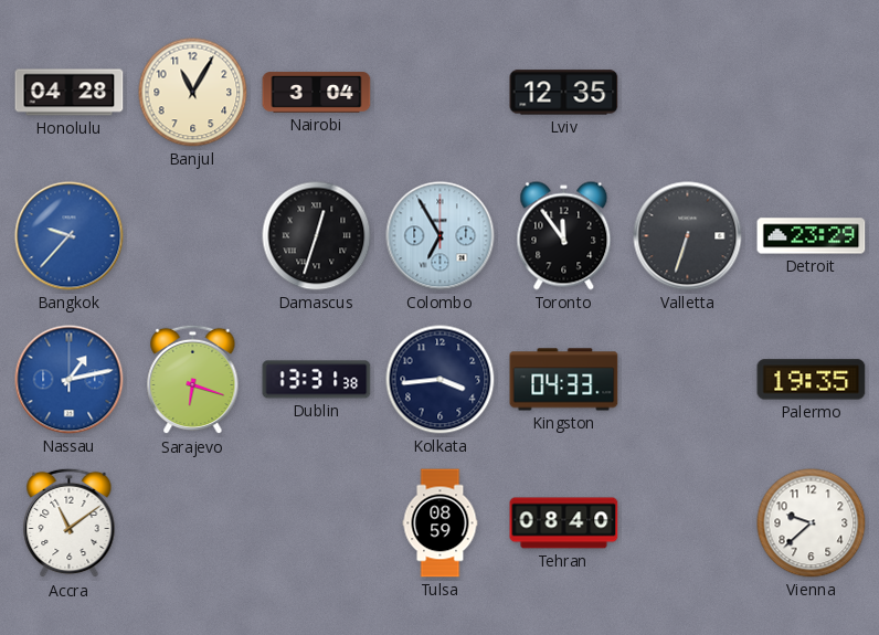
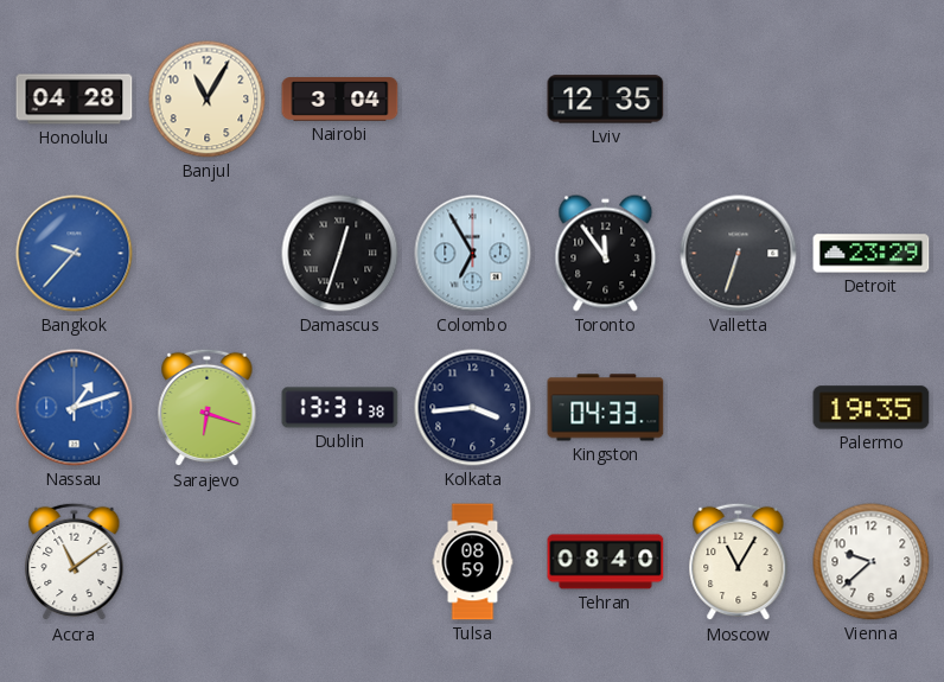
Nassau: 1:13 -> 1:12 (75, 408)
Moscow: none -> 11:05 (739, 562)
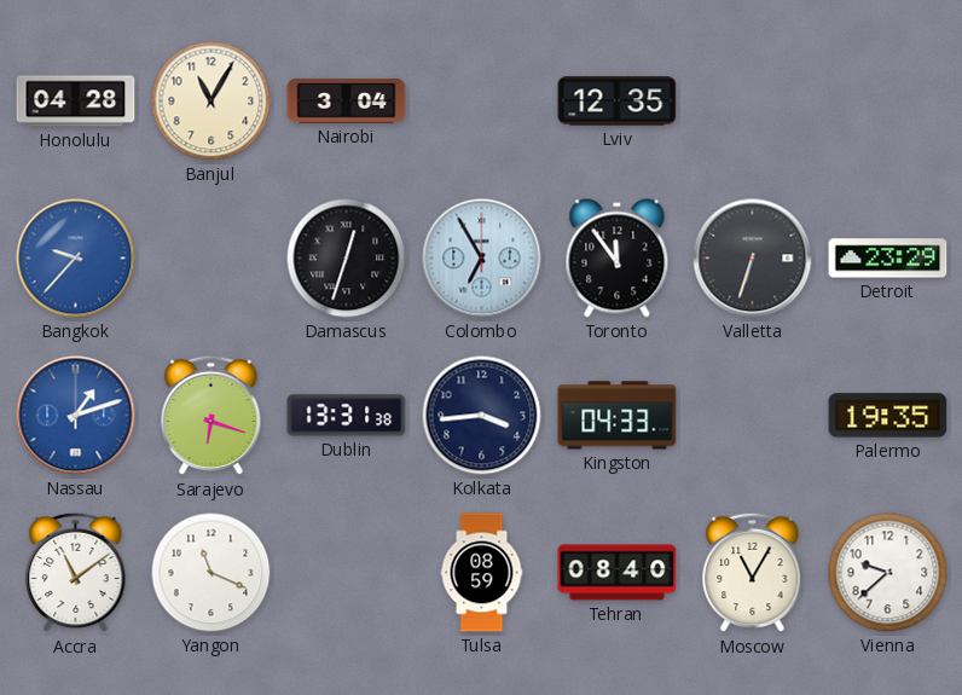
Yangon: none -> 11:19 (211, 573)
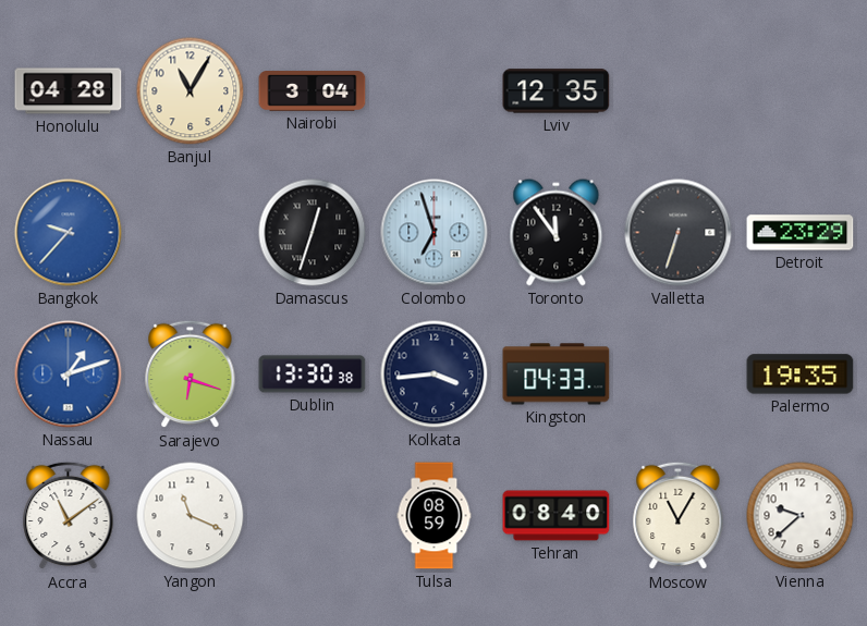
Colombo: 6:55 -> 6:57 (435, 233)
Dublin: 13:31 -> 13:30 (313, 375)
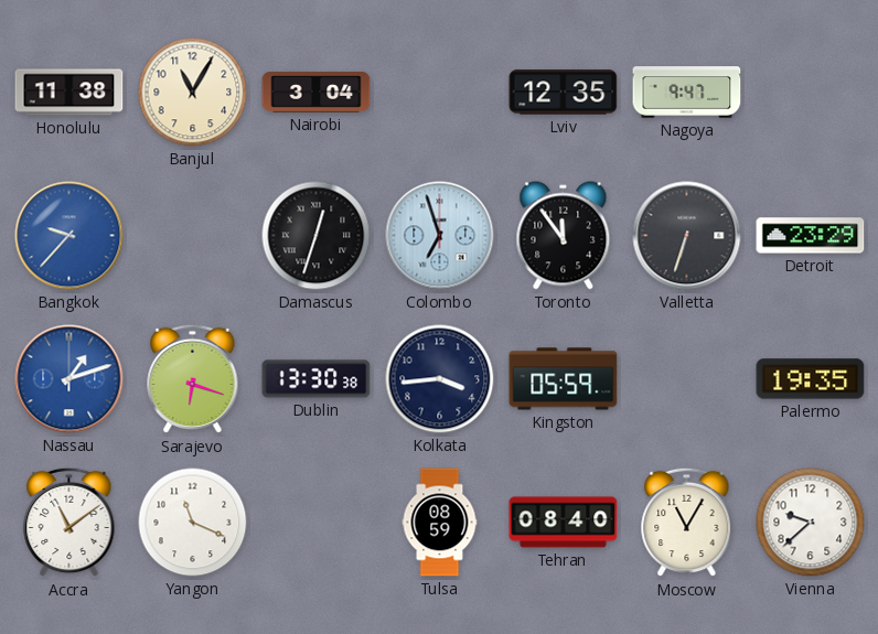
Honolulu: 04:28 -> 11:38 (69, 93)
Nagoya: none -> 9:47 (687, 93)
Kingston: 04:33 -> 05:59 (564, 379)
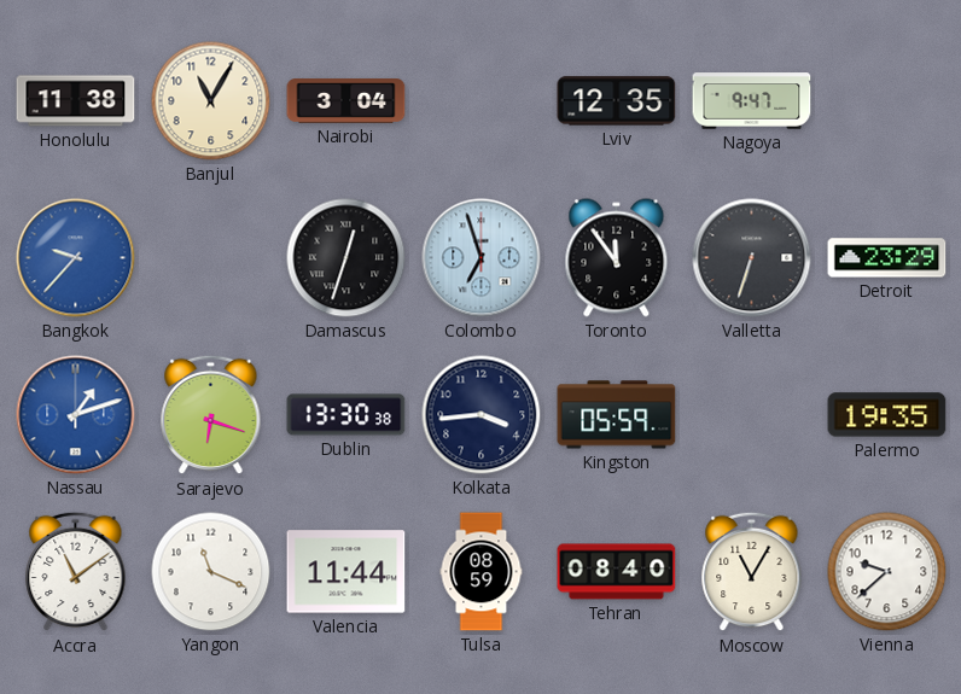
Valencia: none -> 11:44 (346, 572)
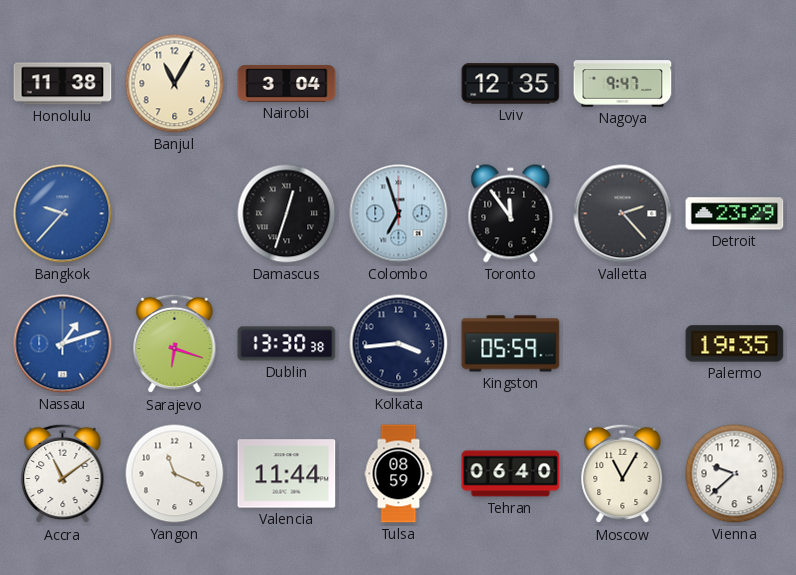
Valletta: 6:33 -> 2:23 (623, 214)
Tehran: 08:40 -> 06:40 (511, 474)
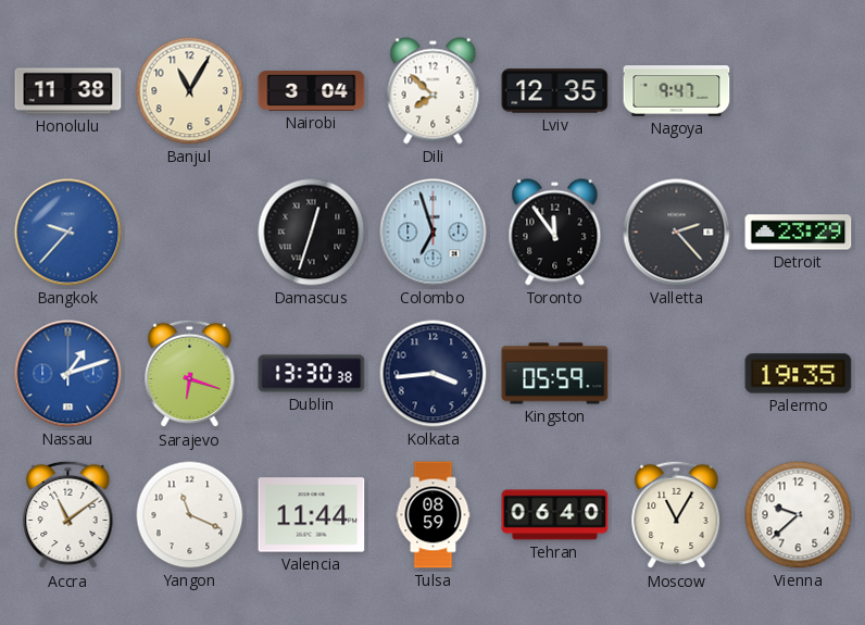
Dili: none -> 7:52 (434, 91)
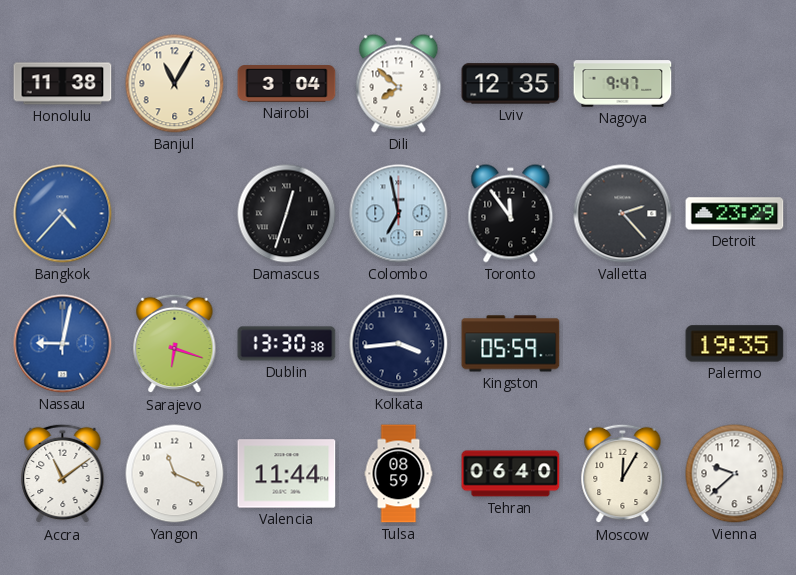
Bangkok: 9:37 -> 4:37 (63, 214)
Colombo: 6:57 -> 6:58 (399, 214)
Nassau: 1:12 -> 9:02 (63, 344)
Moscow: 11:05 -> 12:05 (623, 474)
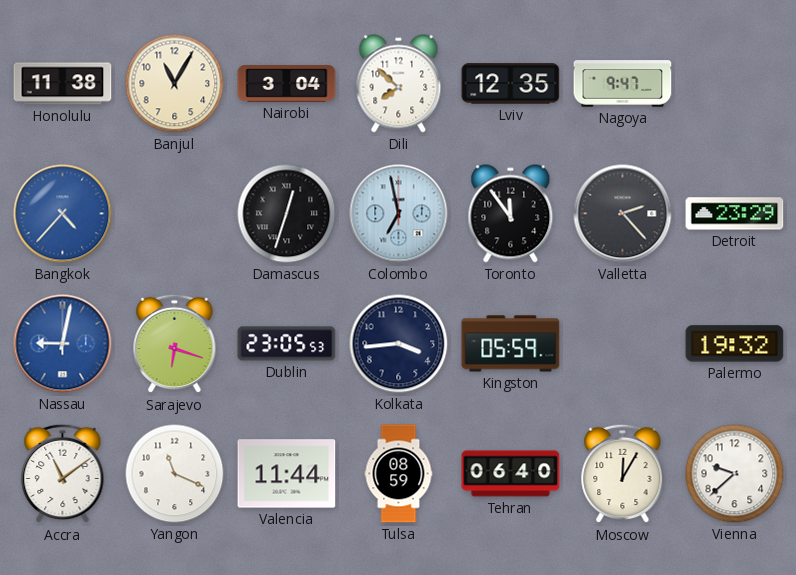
Dublin: 13:30 -> 23:05 (287, 344)
Palermo: 19:35 -> 19:32 (735, 344)
